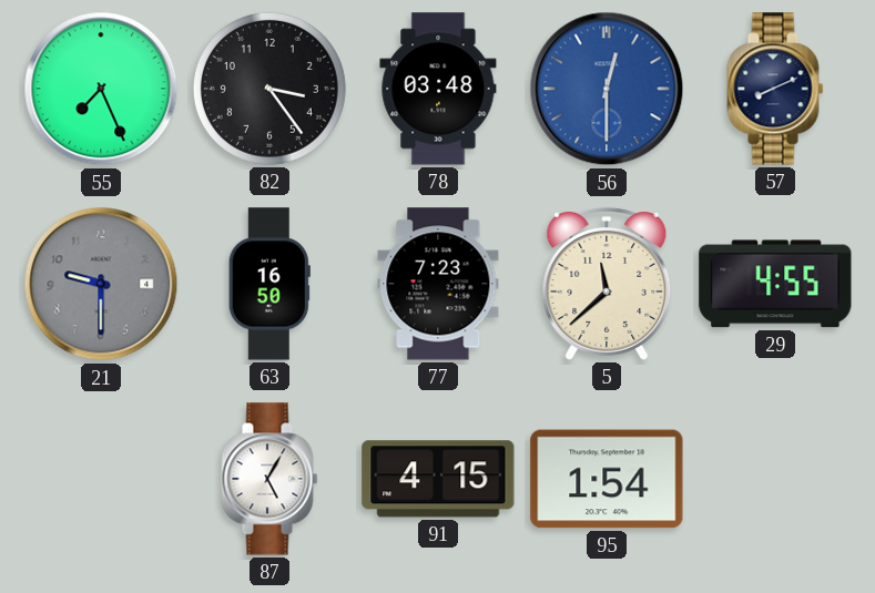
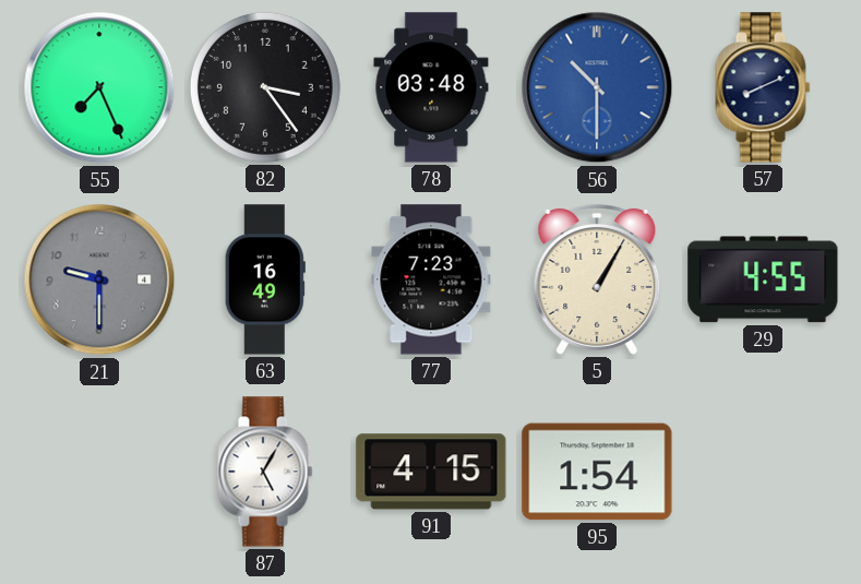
56: 12:30 -> 10:30 (597, 87)
63: 16:50 -> 16:49 (265, 279)
5: 11:38 -> 1:05 (597, 279)
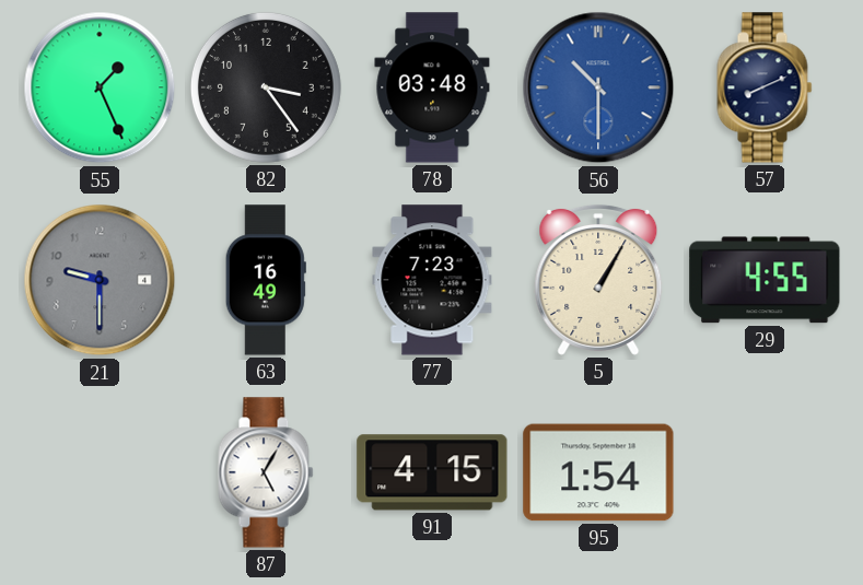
55: 7:26 -> 1:26 (100, 87)
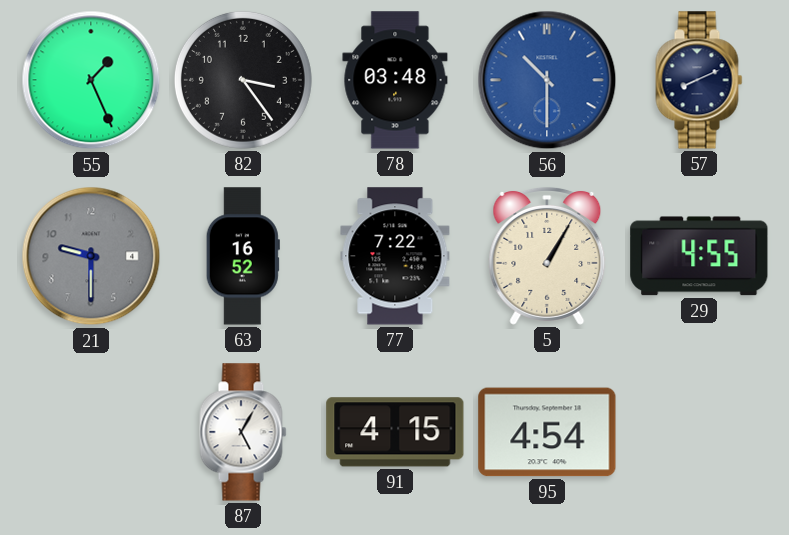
63: 16:49 -> 16:52 (243, 256)
77: 7:23 -> 7:22 (395, 256)
95: 1:54 -> 4:54 (547, 432)
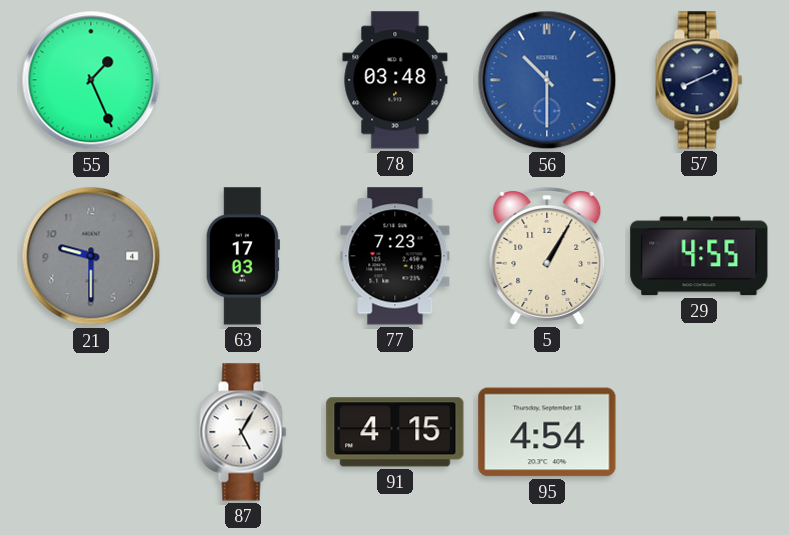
82: 3:24 -> none (243, 80)
63: 16:52 -> 17:03 (243, 256)
77: 7:22 -> 7:23 (395, 256)
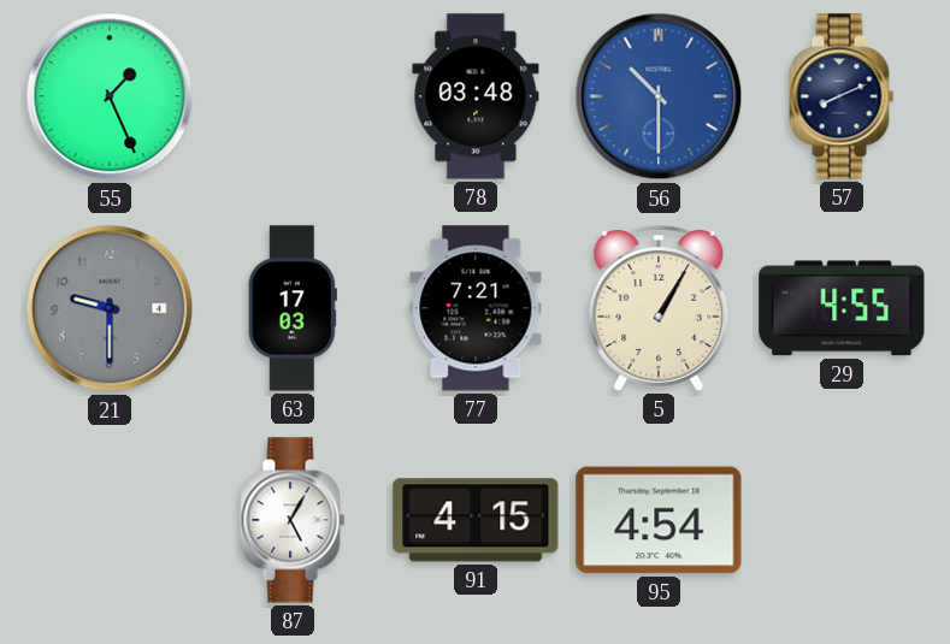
77: 7:23 -> 7:21 (476, 308)
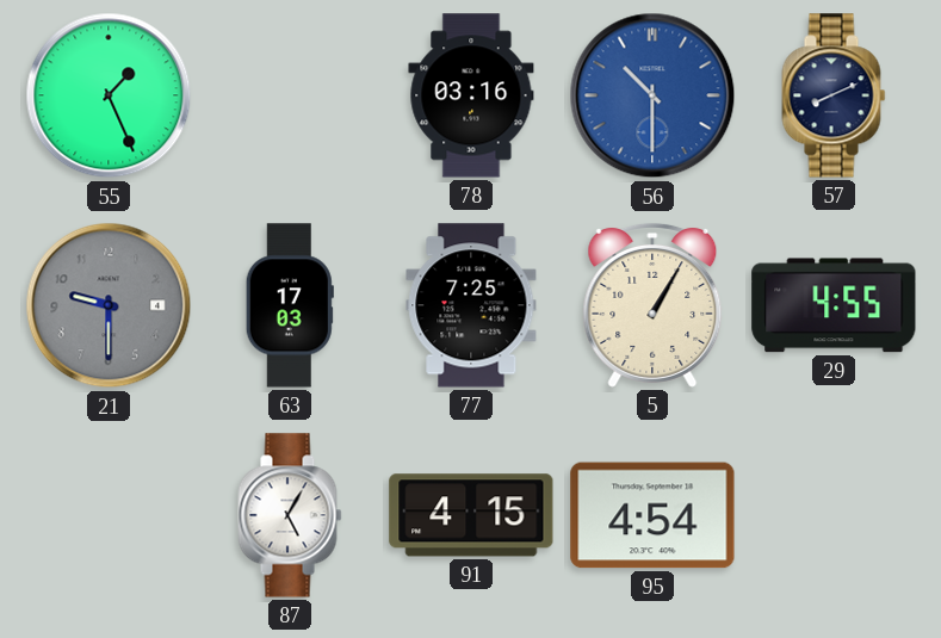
78: 03:48 -> 03:16 (471, 95)
77: 7:21 -> 7:25 (471, 305)
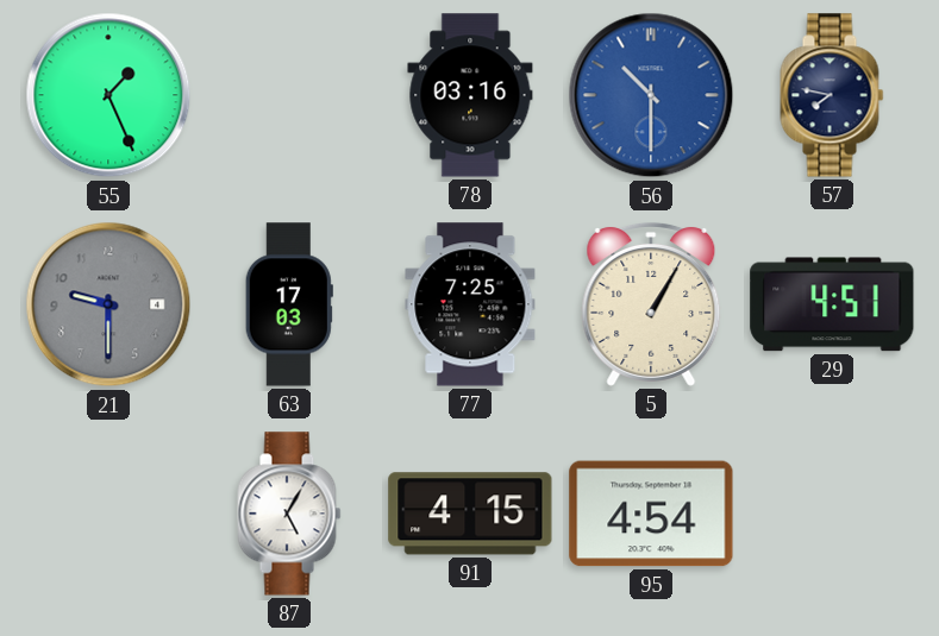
57: 8:11 -> 7:47 (832, 95)
29: 4:55 -> 4:51 (832, 304)
